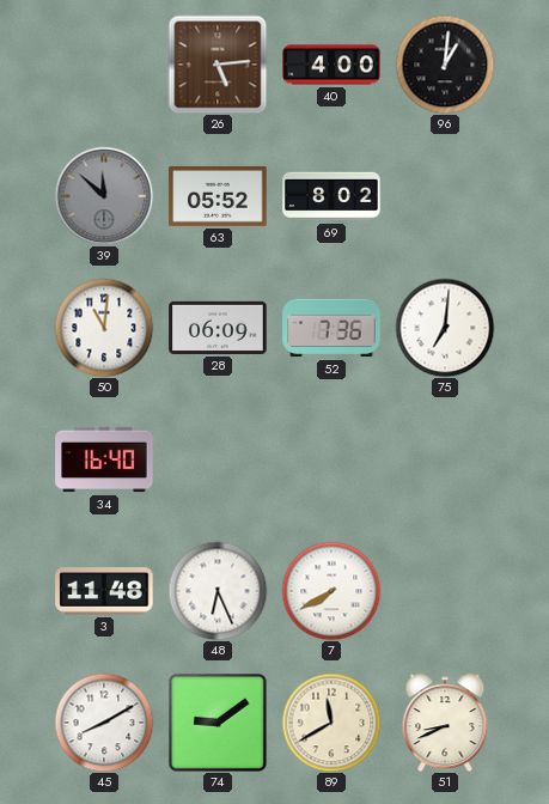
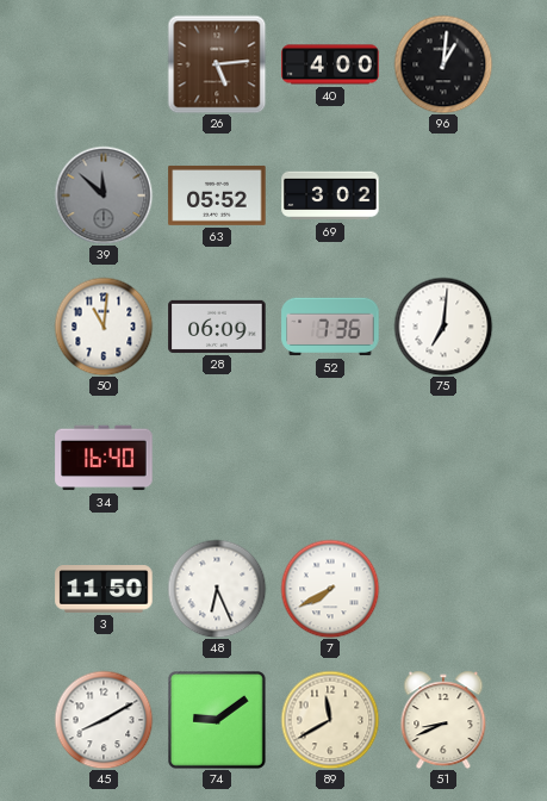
69: 8:02 -> 3:02 (330, 195)
3: 11:48 -> 11:50 (104, 589)
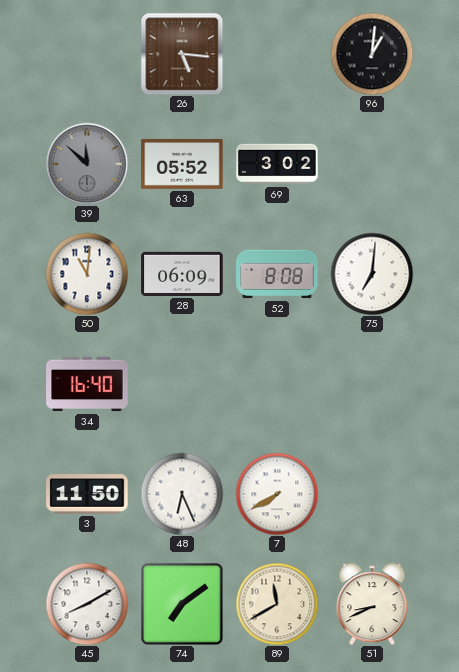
26: 5:14 -> 5:16 (182, 54)
40: 4:00 -> none (330, 64)
52: 7:36 -> 8:08 (277, 274)
74: 9:09 -> 7:09 (183, 605)
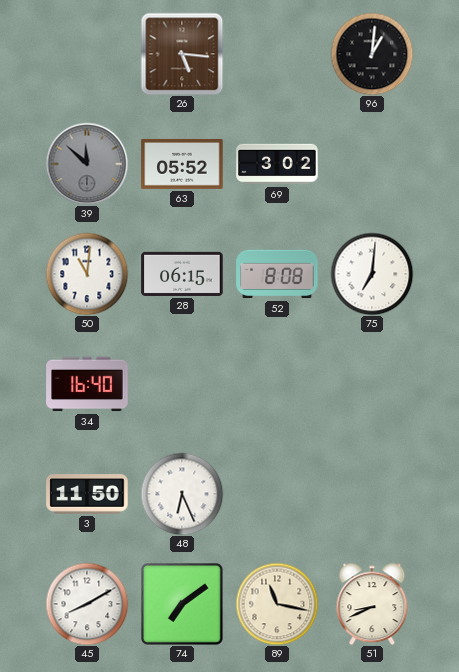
28: 06:09 -> 06:15 (182, 274)
7: 7:40 -> none (277, 494)
89: 11:40 -> 11:17 (277, 604)
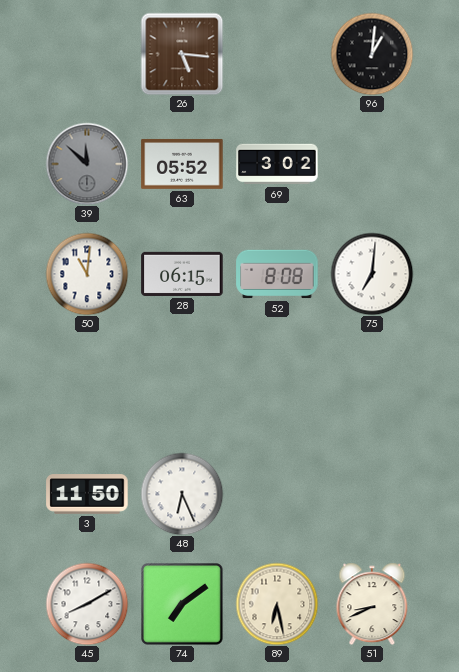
34: 16:40 -> none (87, 384)
89: 11:17 -> 6:28 (277, 604)
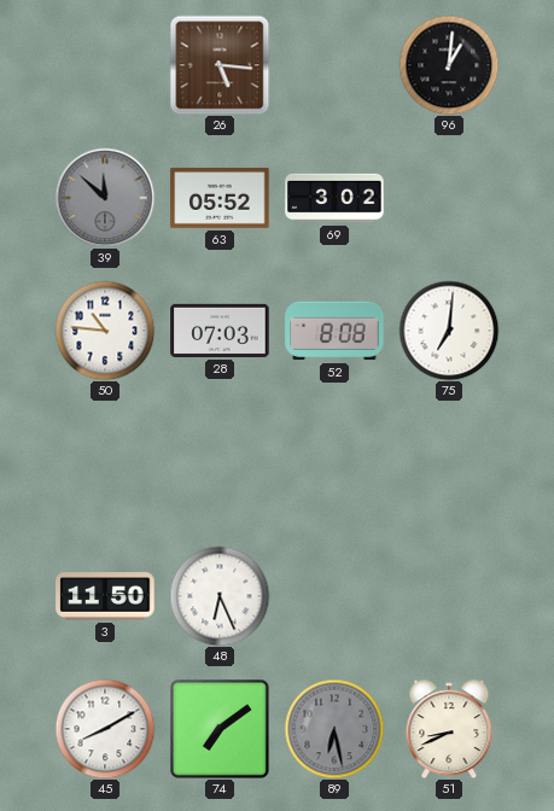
50: 11:01 -> 10:46 (105, 331)
28: 06:15 -> 07:03 (220, 331)
89 dial: cream -> grey (334, 729)
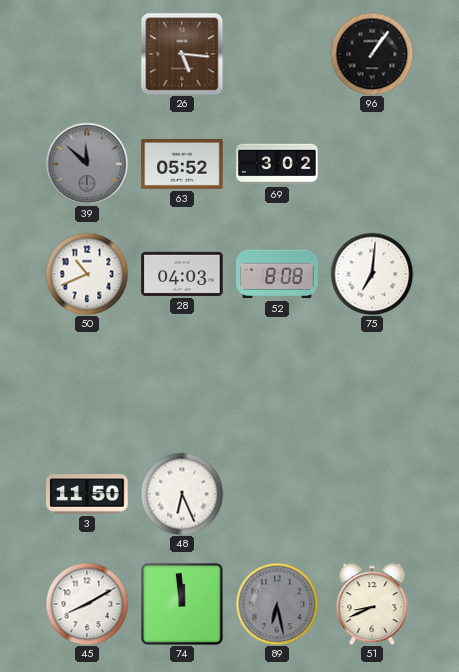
96: 1:01 -> 1:06 (372, 54)
50: 10:46 -> 10:41 (87, 274)
28: 07:03 -> 04:03 (182, 274)
74: 7:09 -> 11:59 (183, 605)
